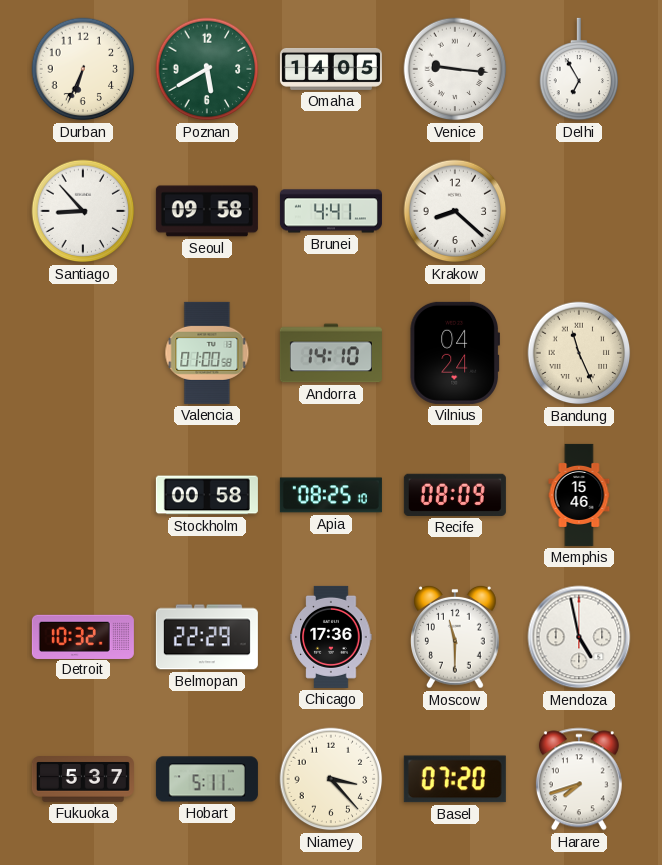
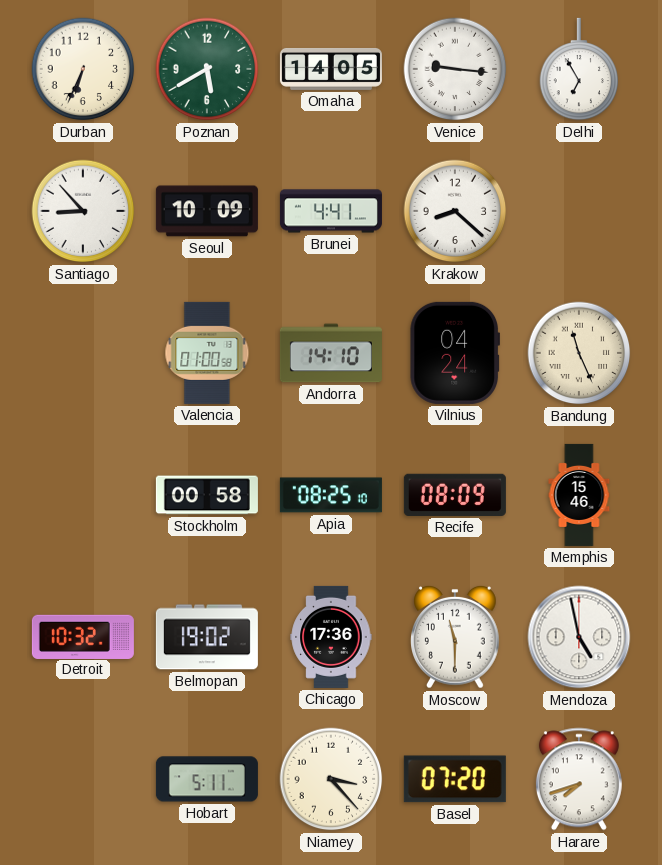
Seoul: 09:58 -> 10:09 (207, 211)
Belmopan: 22:29 -> 19:02 (207, 637)
Fukuoka: 5:37 -> none (83, 779)
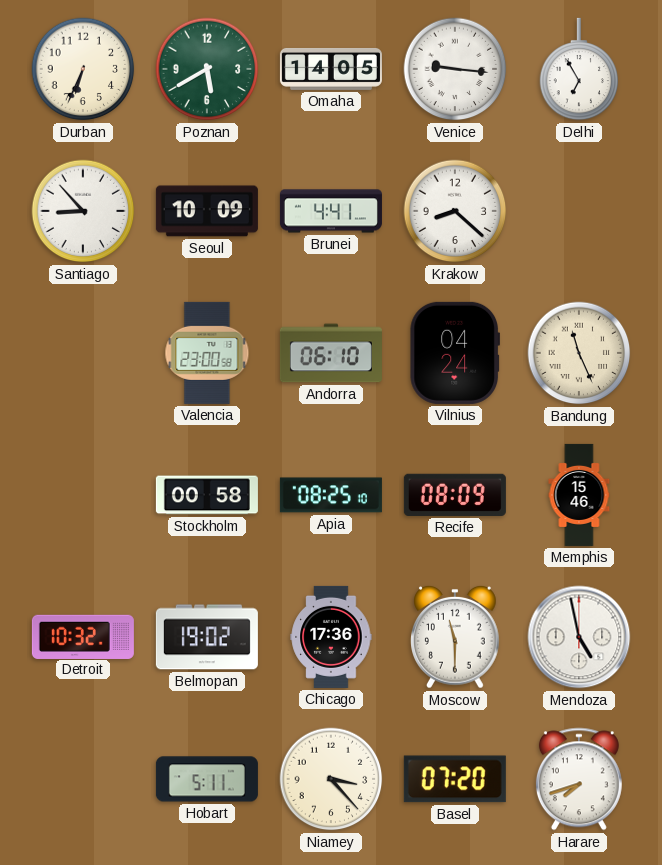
Valencia: 01:00 -> 23:00 (207, 353)
Andorra: 14:10 -> 06:10 (331, 353)
